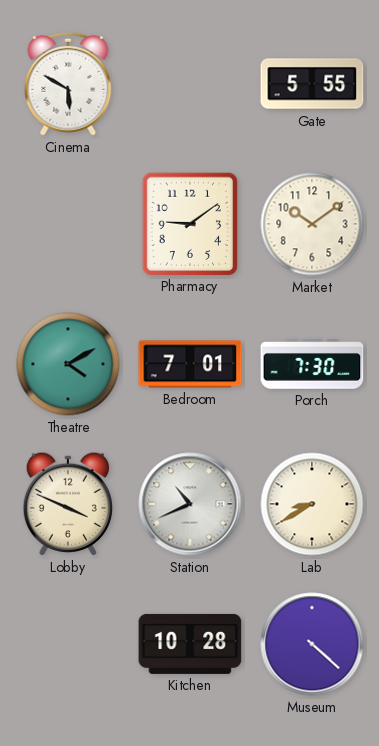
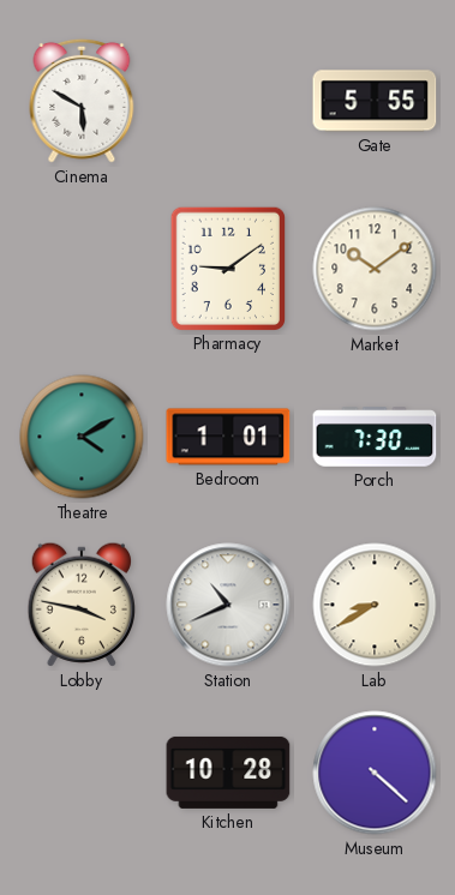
Bedroom: 7:01 -> 1:01 (228, 437)
Lobby: 3:49 -> 3:47 (80, 605)
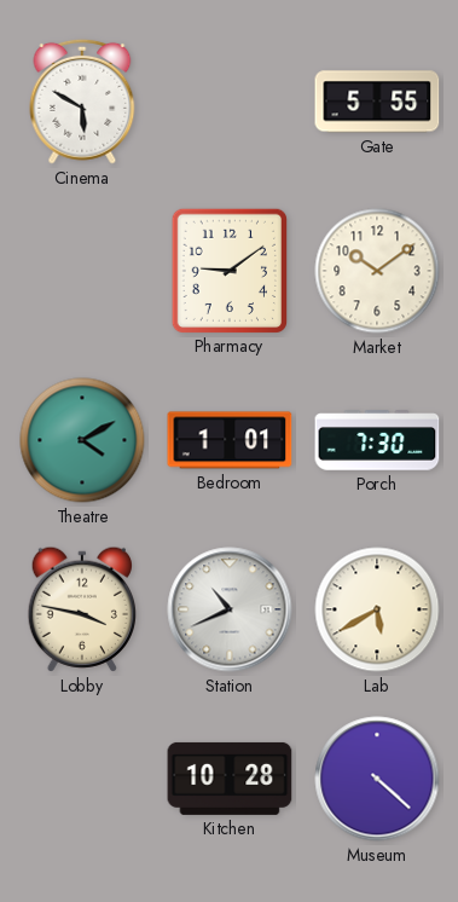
Lab: 8:40 -> 5:40 (377, 609)
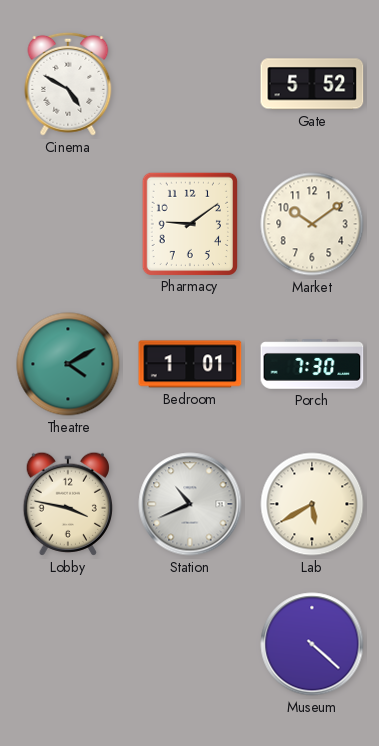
Cinema: 5:50 -> 4:50 (68, 84)
Gate: 5:55 -> 5:52 (312, 84)
Kitchen: 10:28 -> none (230, 779)
